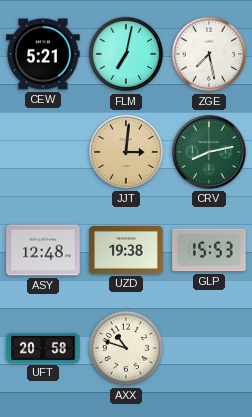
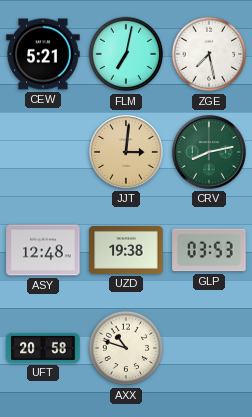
GLP: 15:53 -> 03:53 (209, 250)
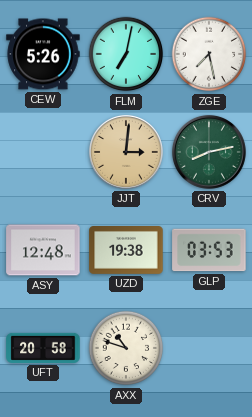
CEW: 5:21 -> 5:26 (43, 54)
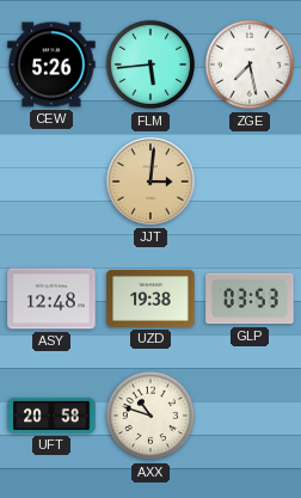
FLM: 7:02 -> 5:44 (150, 64)
CRV: 8:13 -> none (209, 152)
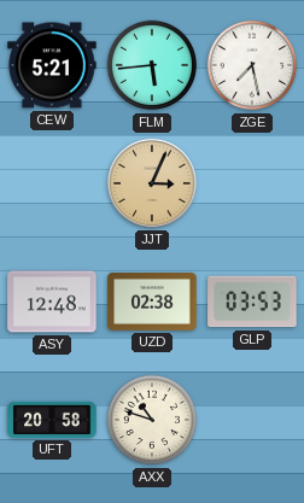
CEW: 5:26 -> 5:21 (52, 65)
JJT: 3:01 -> 3:04 (152, 183)
UZD: 19:38 -> 02:38 (152, 303)
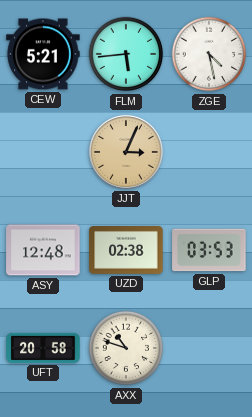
ZGE: 7:28 -> 4:28 (209, 54)
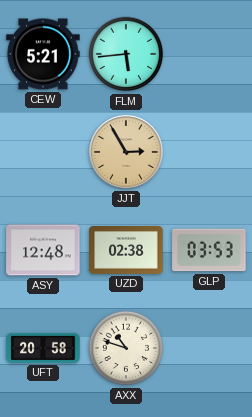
ZGE: 4:28 -> none (209, 54)
JJT: 3:04 -> 2:55 (126, 152)
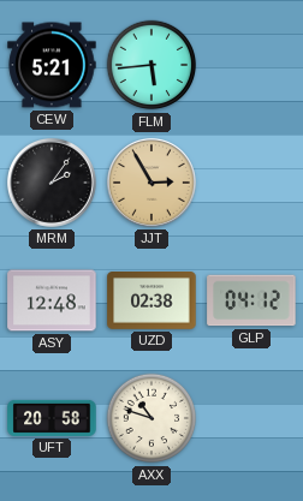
MRM: none -> 2:06 (52, 183)
GLP: 03:53 -> 04:12 (251, 300)
